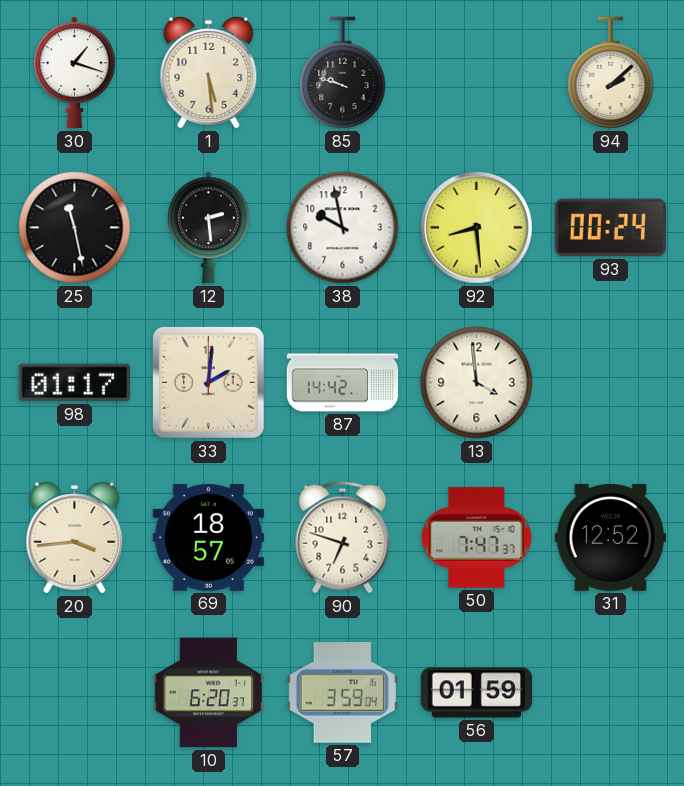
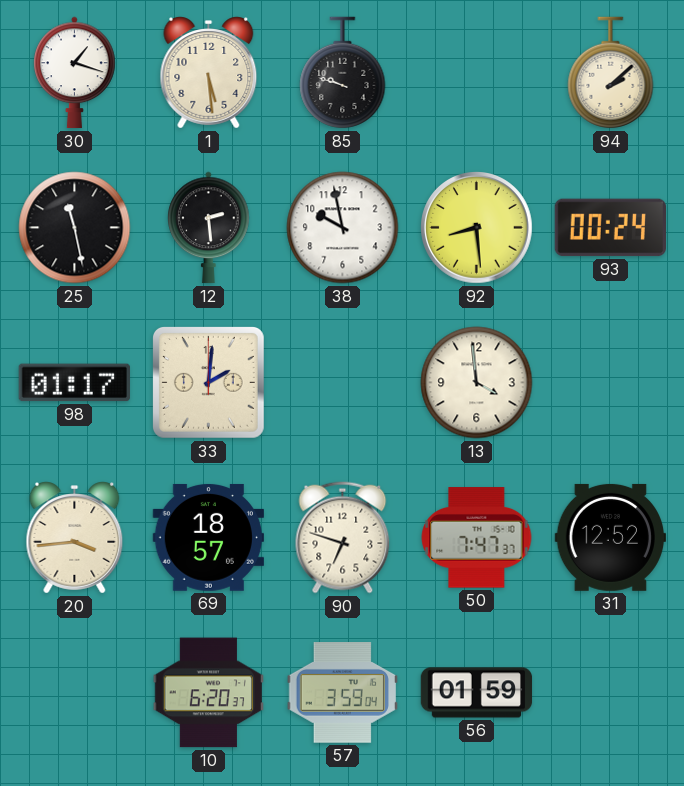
87: 14:42 -> none (343, 383)
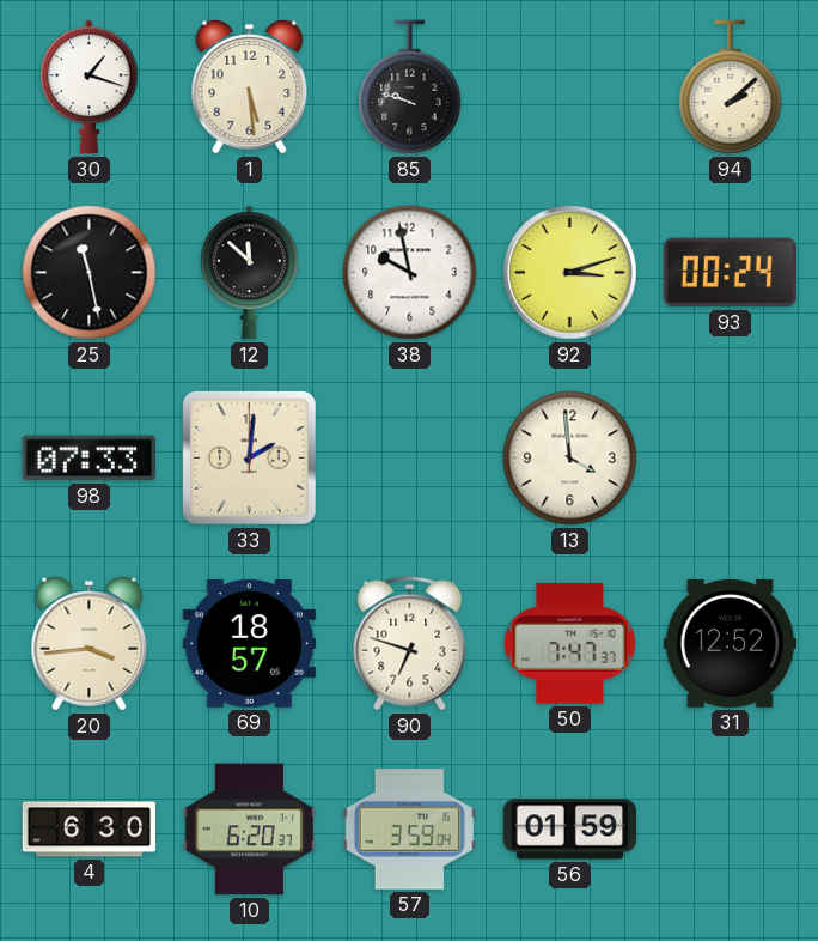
12: 2:29 -> 11:52 (250, 273)
92: 8:29 -> 3:12 (570, 273)
98: 01:17 -> 07:33 (88, 459)
4: none -> 6:30 (90, 830)
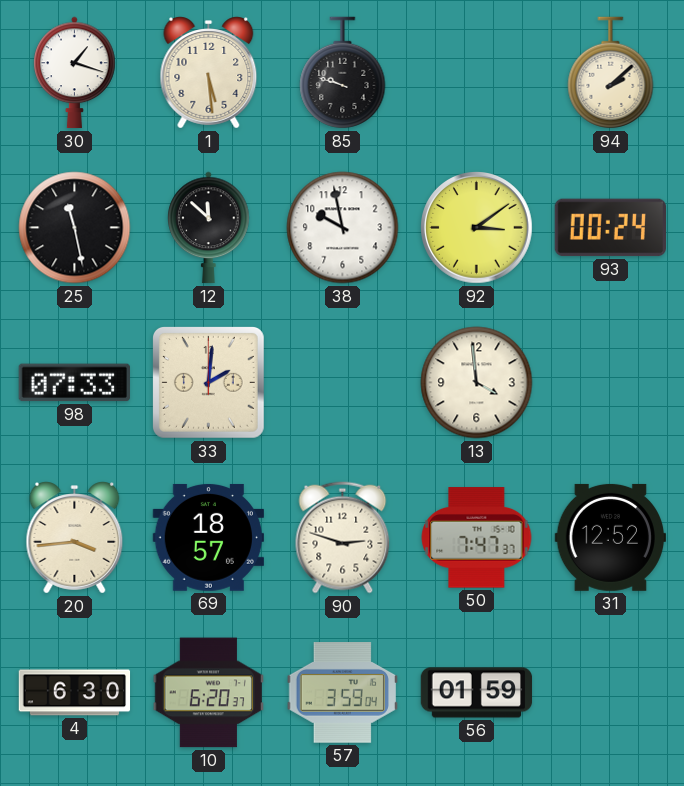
92: 3:12 -> 3:09 (477, 228)
90: 6:48 -> 2:48 (343, 538)
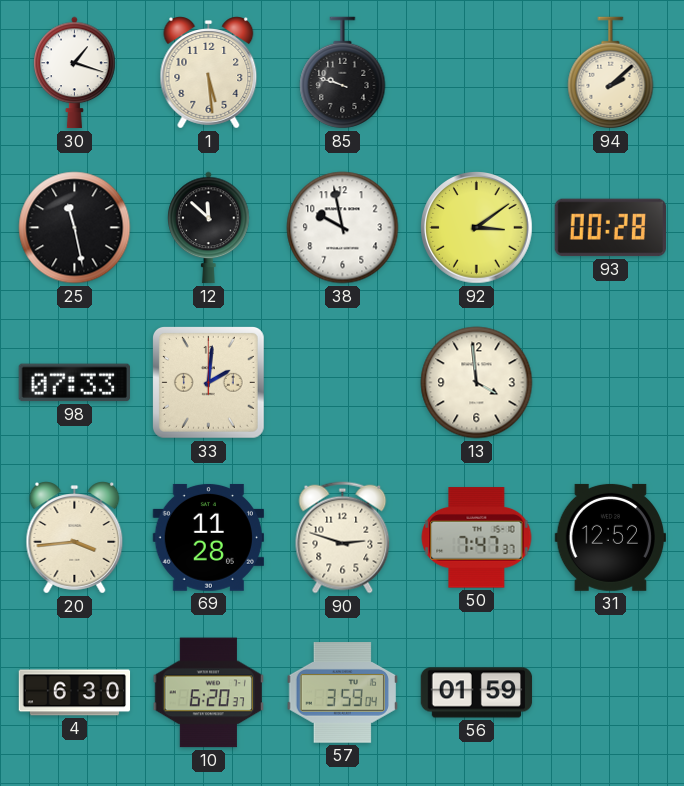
93: 00:24 -> 00:28 (610, 228)
69: 18:57 -> 11:28 (208, 537)
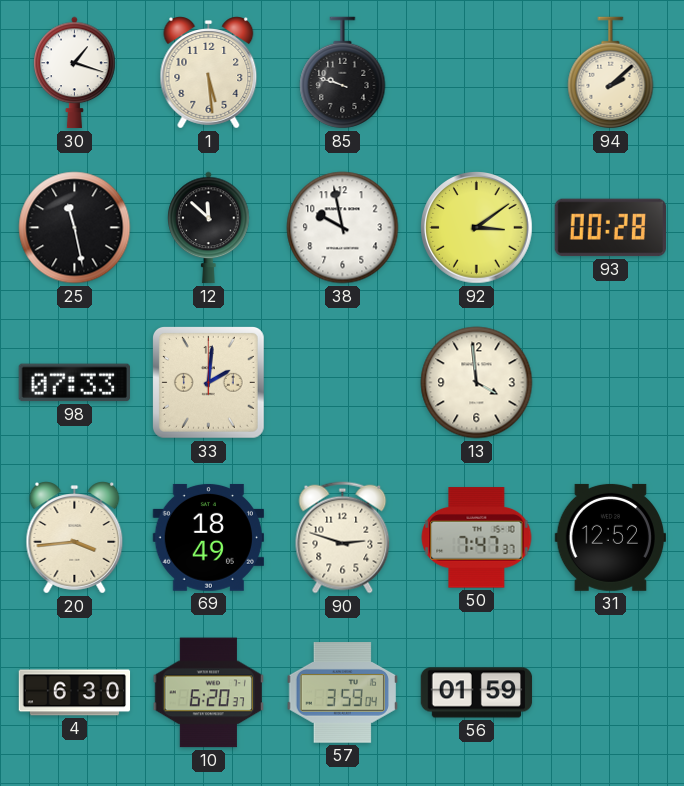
69: 11:28 -> 18:49 (208, 537)
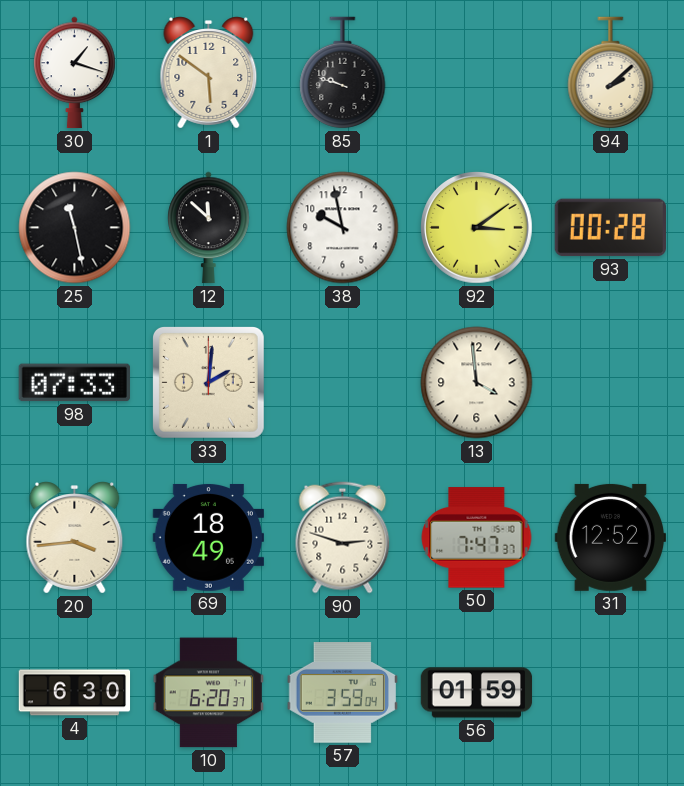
1: 5:29 -> 5:51 (209, 73)
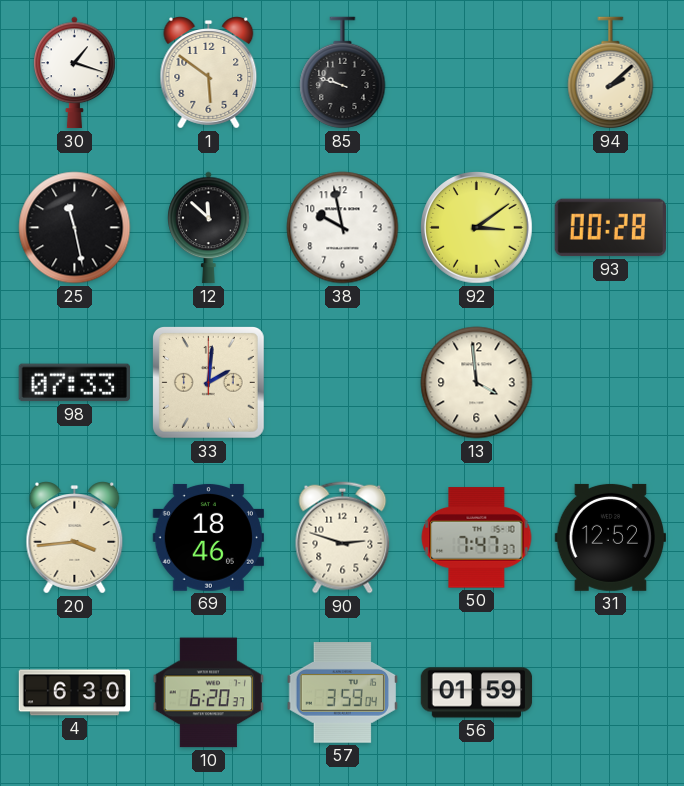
69: 18:49 -> 18:46 (208, 537)
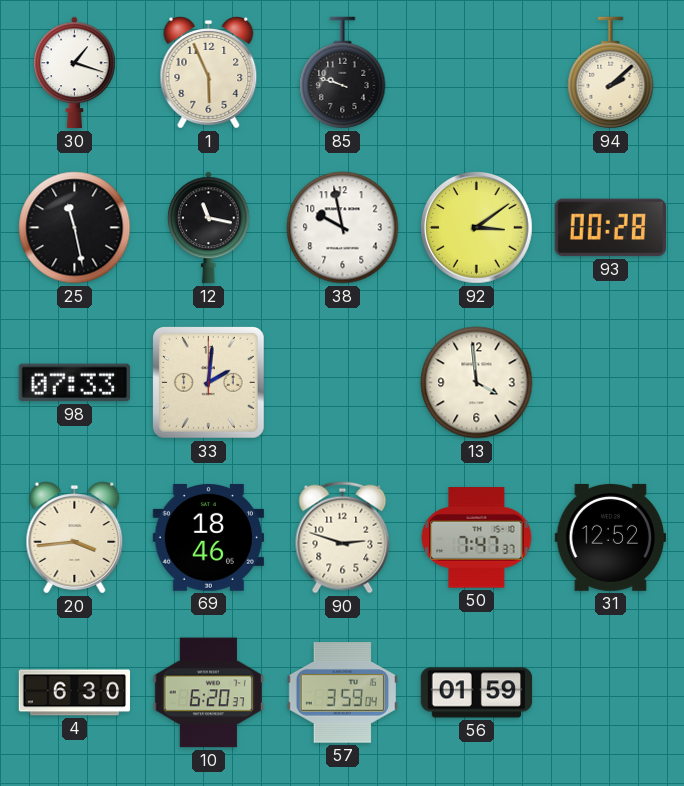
1: 5:51 -> 5:56 (209, 73)
12: 11:52 -> 11:17 (209, 228)
